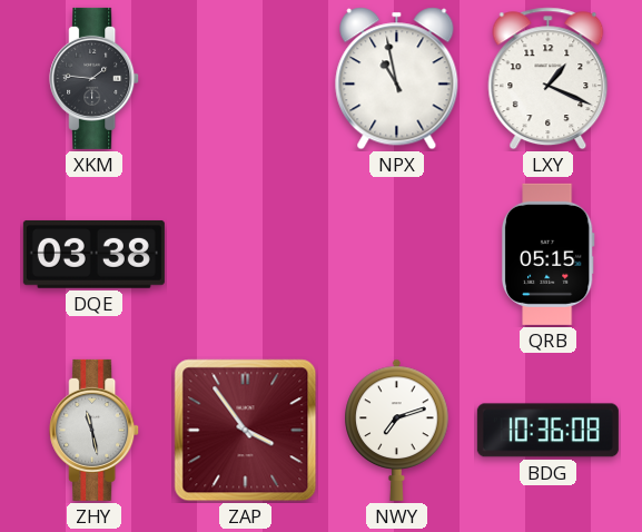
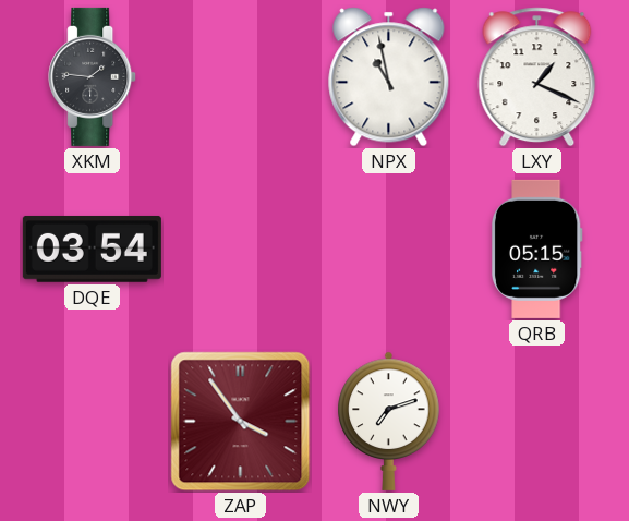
DQE: 03:38 -> 03:54 (92, 249)
ZHY: 11:28 -> none (95, 430)
BDG: 10:36 -> none (547, 431)
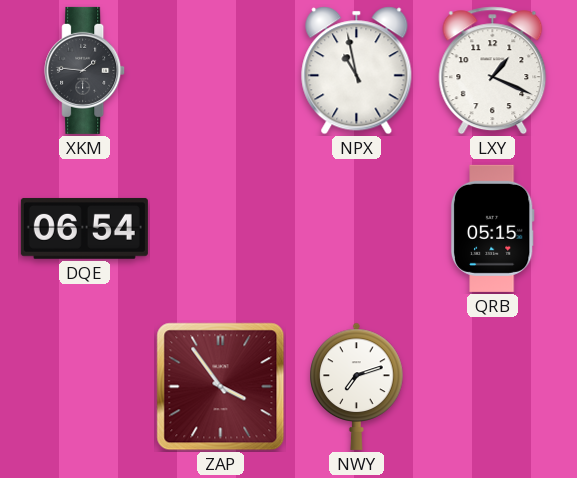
DQE: 03:54 -> 06:54 (84, 228)
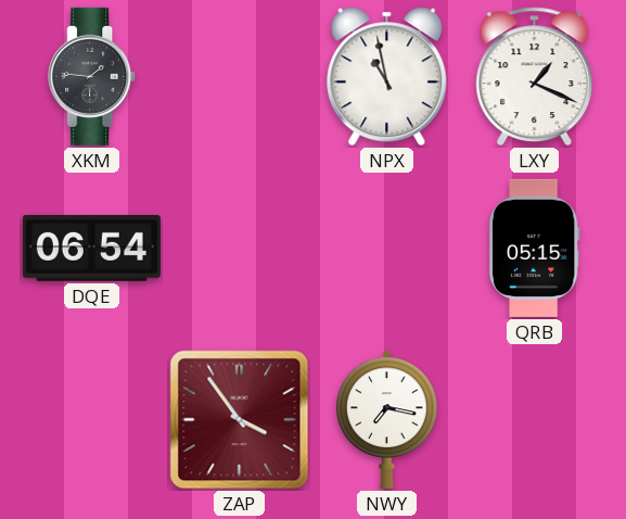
NWY: 7:12 -> 7:17 (387, 419)
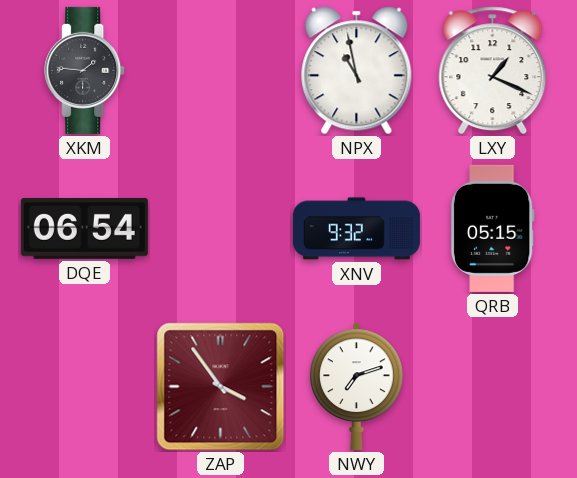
XNV: none -> 9:32 (356, 229)
NWY: 7:17 -> 7:12 (357, 386)
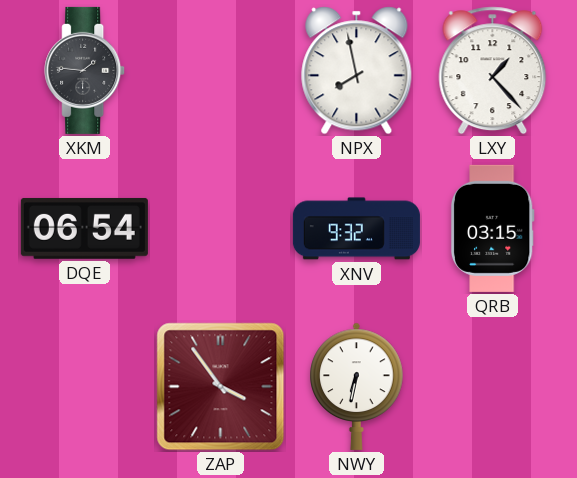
NPX: 10:58 -> 7:58 (357, 71)
LXY: 1:19 -> 1:23 (493, 71)
QRB: 05:15 -> 03:15 (492, 228)
NWY: 7:12 -> 6:32 (357, 386)
